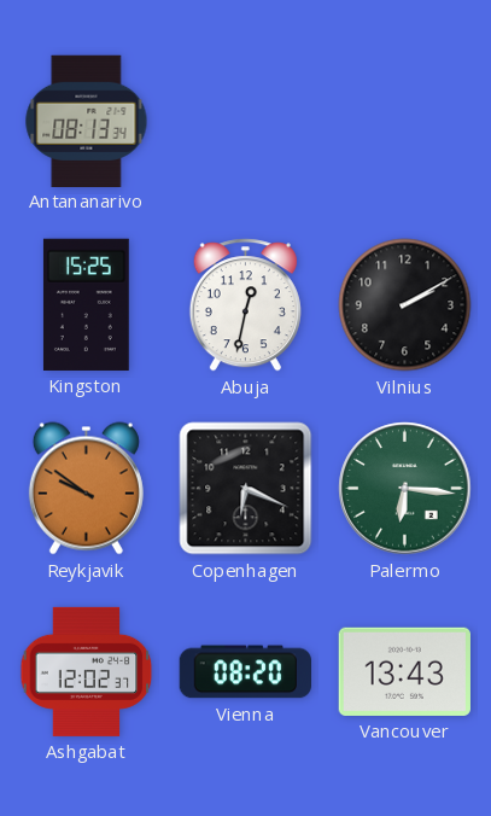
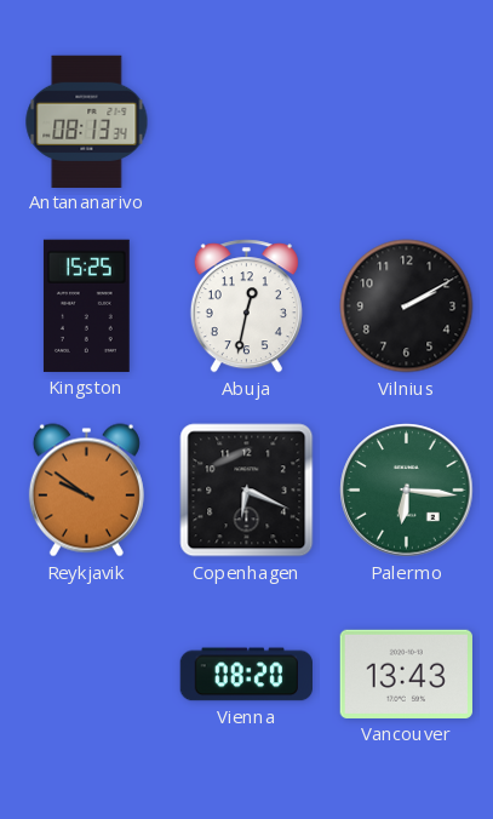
Ashgabat: 12:02 -> none (87, 671)
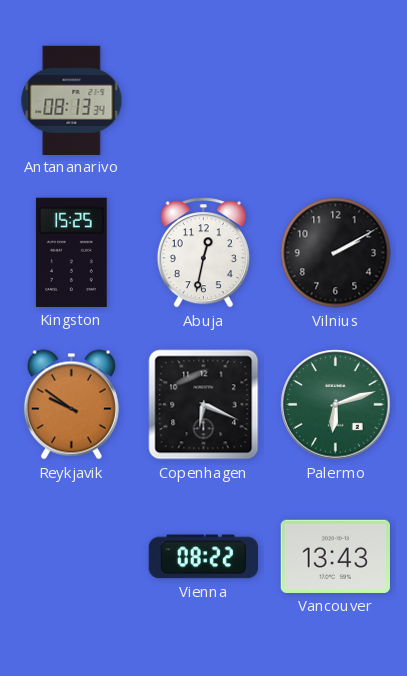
Palermo: 6:16 -> 6:12 (336, 405)
Vienna: 08:20 -> 08:22 (203, 557)
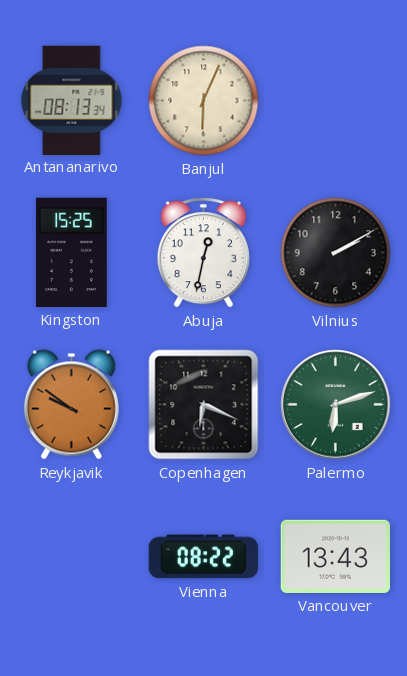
Banjul: none -> 6:04 (204, 101)
